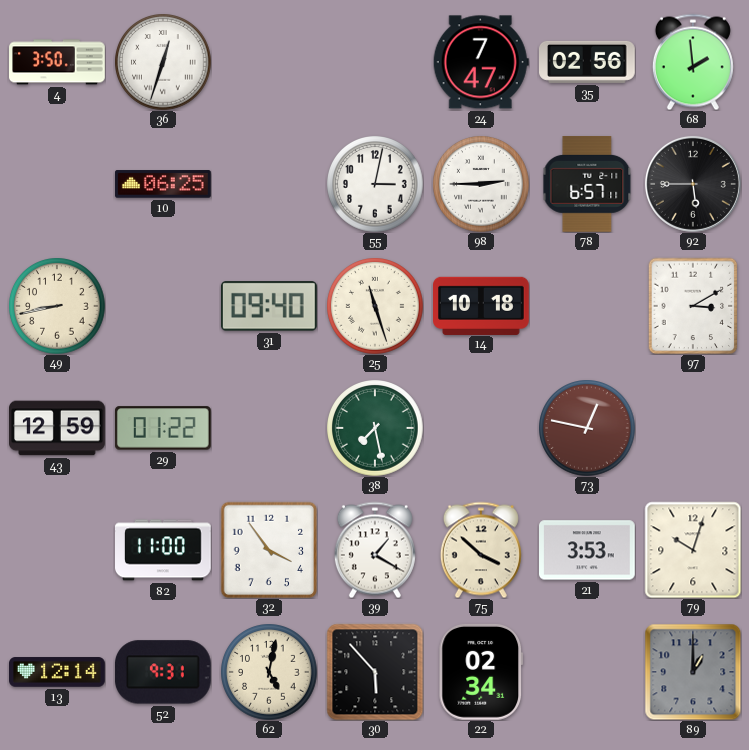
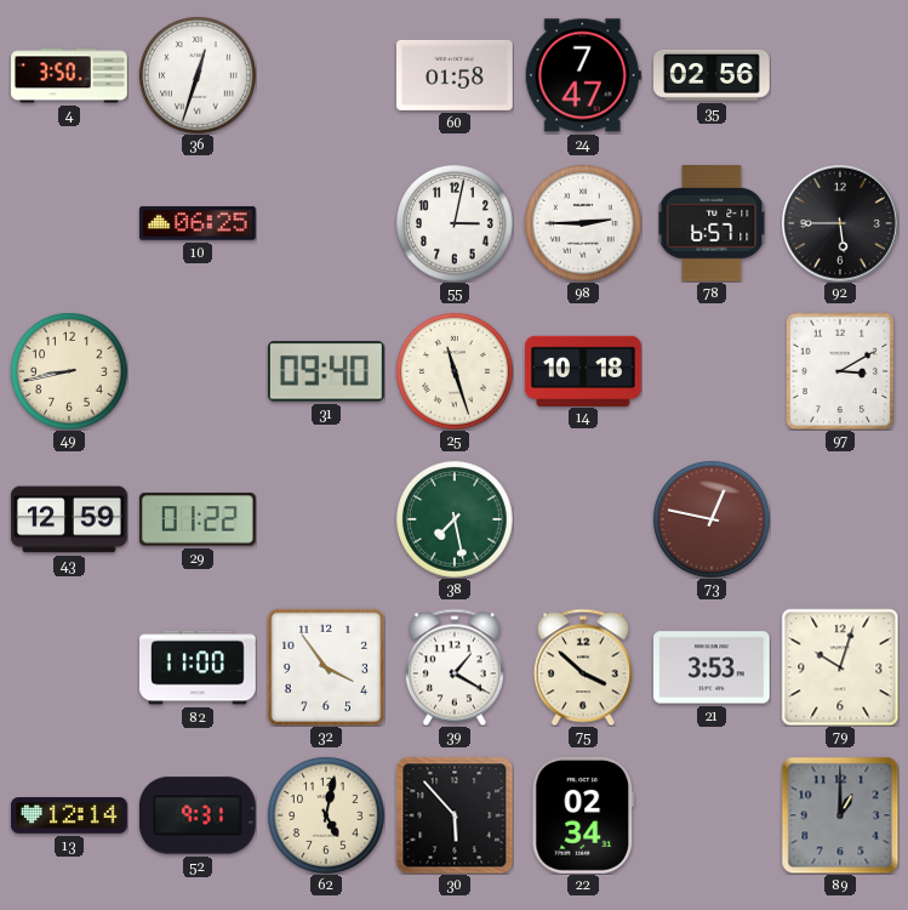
60: none -> 01:58 (456, 75)
68: 1:59 -> none (693, 62)
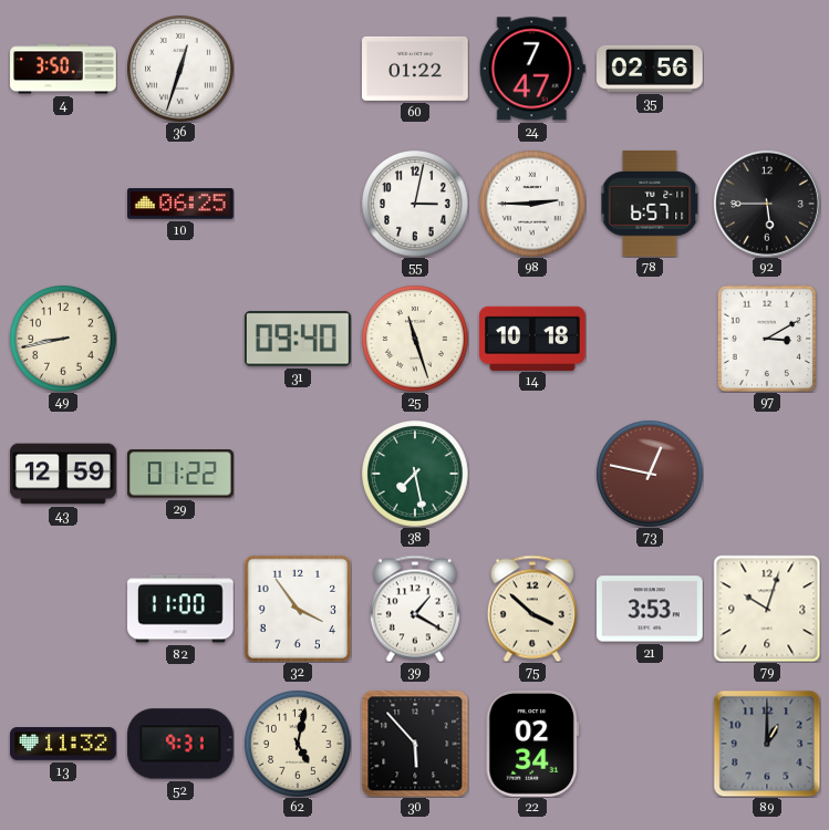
60: 01:58 -> 01:22 (416, 69)
13: 12:14 -> 11:32 (64, 744)
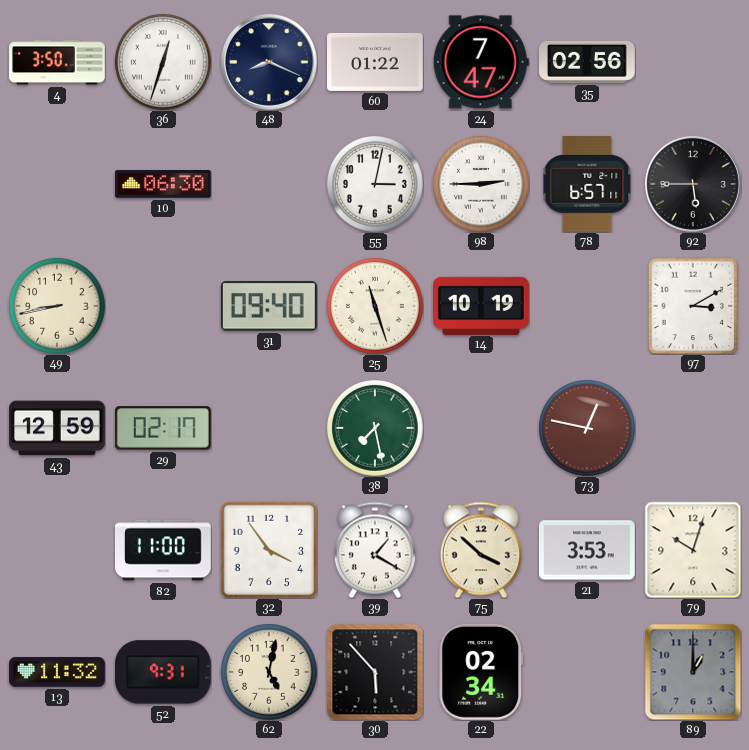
48: none -> 8:19 (269, 62)
10: 06:25 -> 06:30 (164, 184)
14: 10:18 -> 10:19 (482, 305)
29: 01:22 -> 02:17 (163, 428)
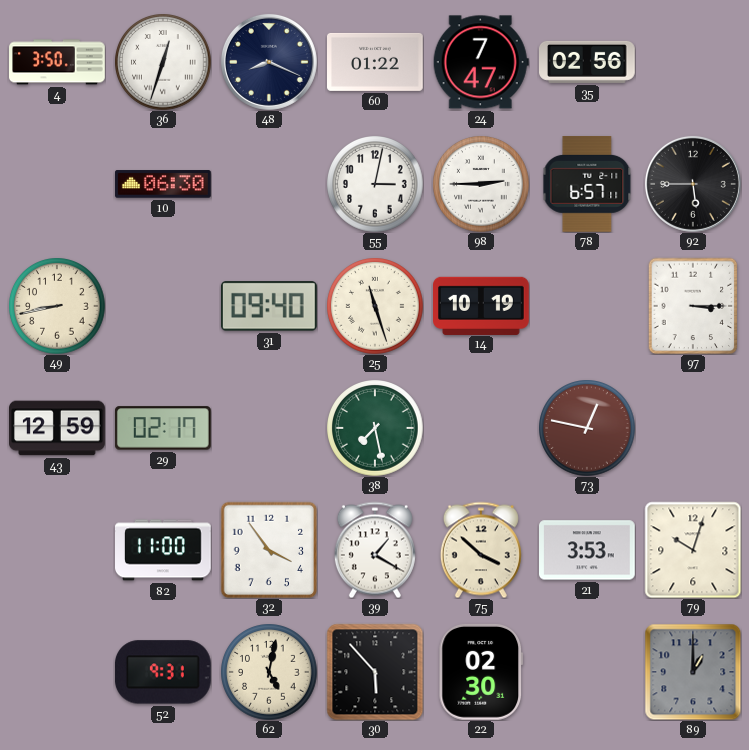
97: 3:10 -> 3:15 (693, 306)
13: 11:32 -> none (58, 672)
22: 02:34 -> 02:30 (480, 672)
